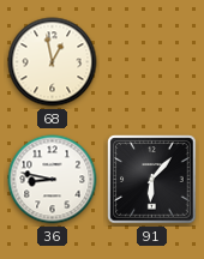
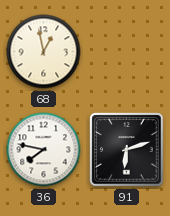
36: 8:47 -> 7:47 (44, 150)
91: 6:07 -> 6:12 (127, 150)
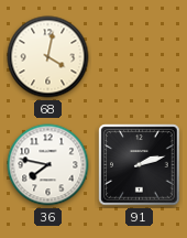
68: 12:58 -> 4:02 (48, 57)
91: 6:12 -> 2:12 (140, 165)
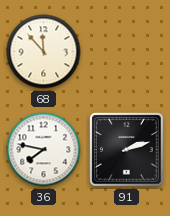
68: 4:02 -> 11:53 (44, 52)
